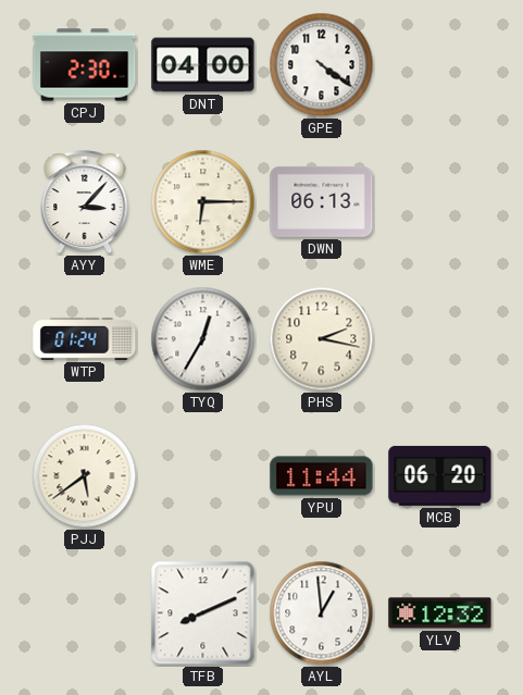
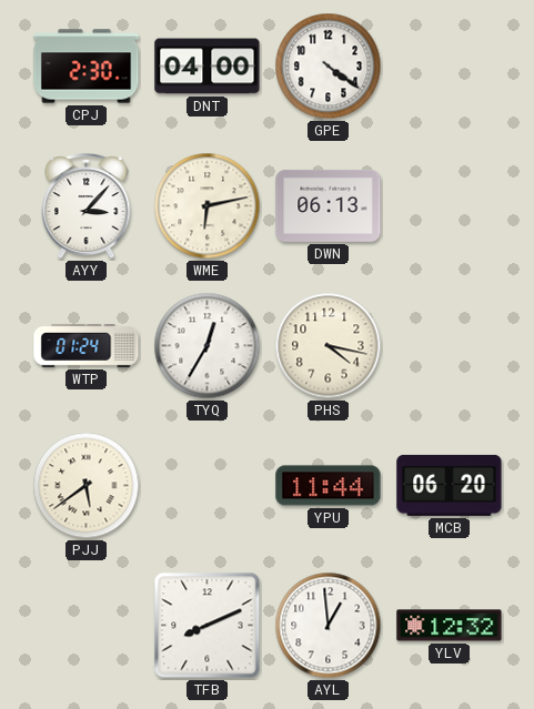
WME: 6:15 -> 6:13 (208, 206)
PHS: 2:17 -> 4:17 (329, 346)
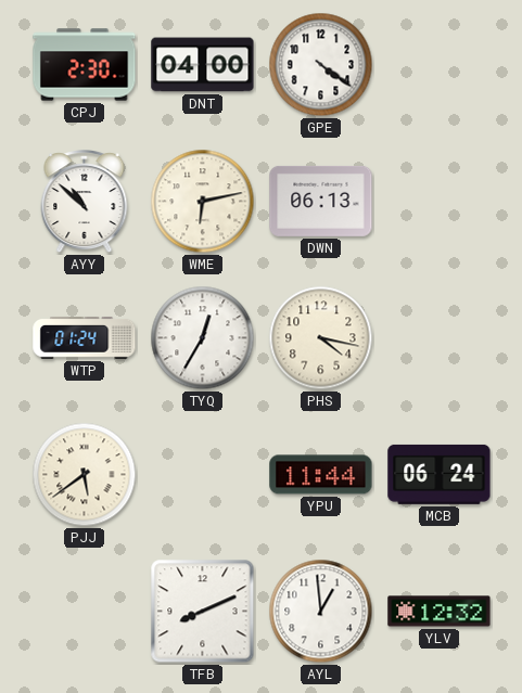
AYY: 3:07 -> 10:52 (85, 203)
MCB: 06:20 -> 06:24 (440, 474)
